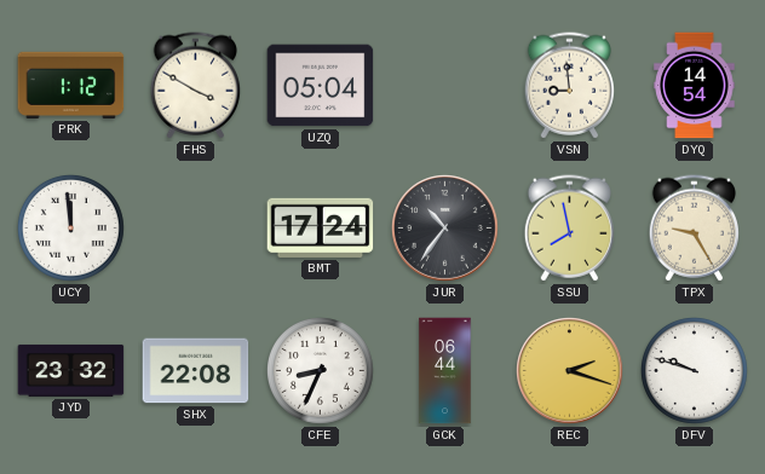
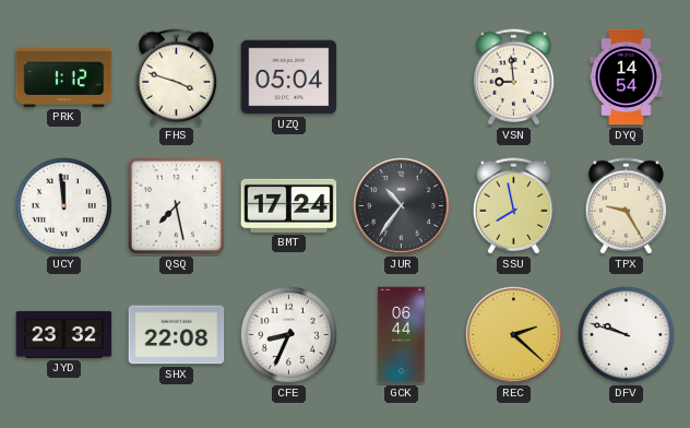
FHS: 3:50 -> 3:48 (176, 78)
QSQ: none -> 7:28 (176, 205)
REC: 2:18 -> 2:22 (514, 335)
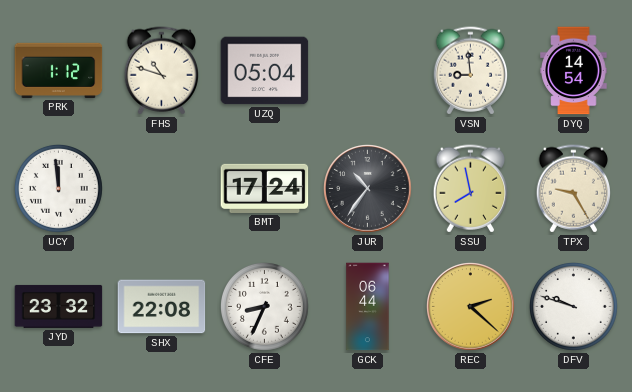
FHS: 3:48 -> 10:48 (161, 71)
QSQ: 7:28 -> none (176, 205)
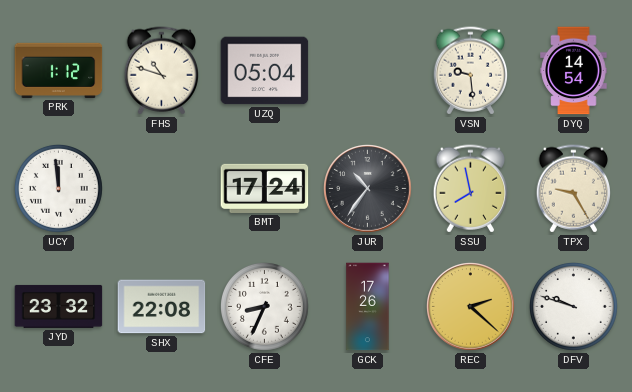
VSN: 8:59 -> 9:29 (470, 71)
GCK: 06:44 -> 17:26 (368, 307)
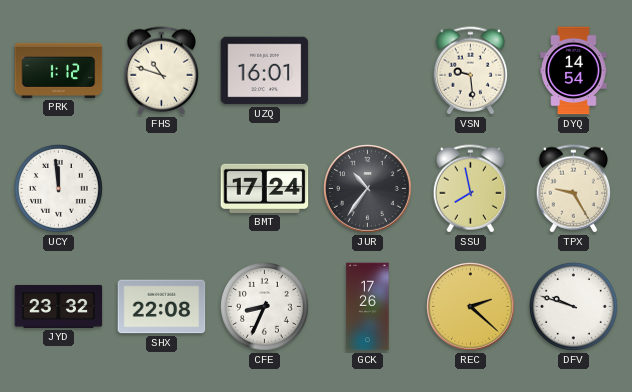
UZQ: 05:04 -> 16:01 (265, 71)
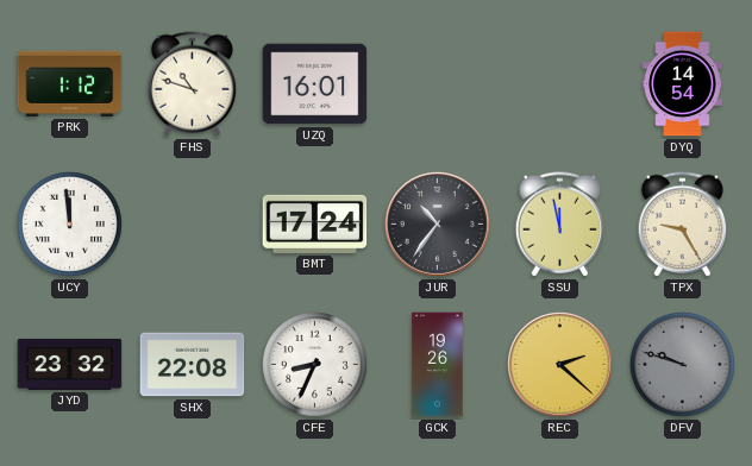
VSN: 9:29 -> none (470, 71)
SSU: 7:58 -> 11:58 (559, 225)
GCK: 17:26 -> 19:26 (438, 365)
DFV dial: white -> grey (683, 365)
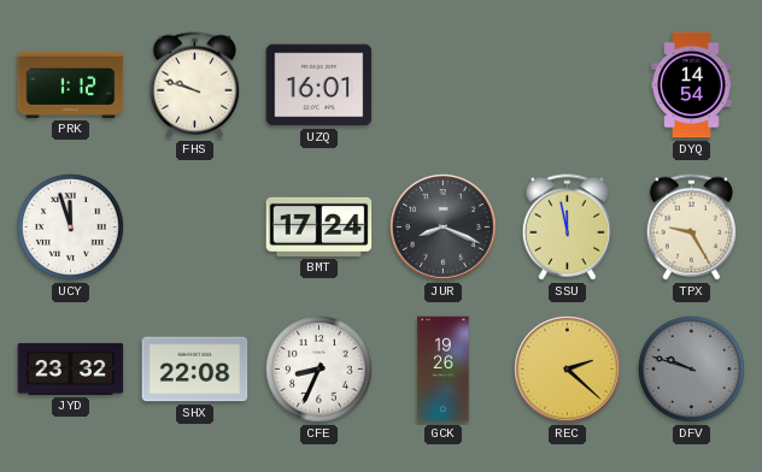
FHS: 10:48 -> 9:48 (194, 85)
UCY: 11:59 -> 11:57 (71, 228)
JUR: 10:36 -> 8:19 (444, 228)
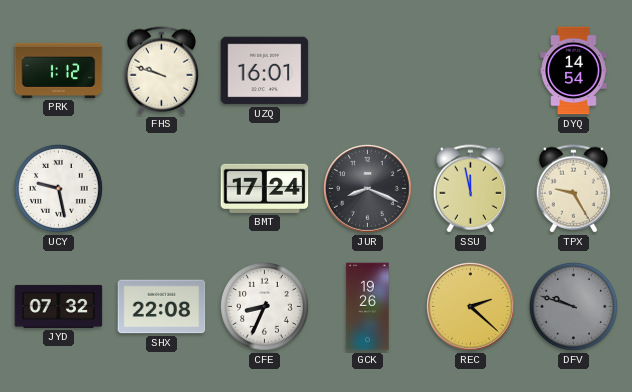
UCY: 11:57 -> 9:28 (59, 189)
JYD: 23:32 -> 07:32 (59, 306)
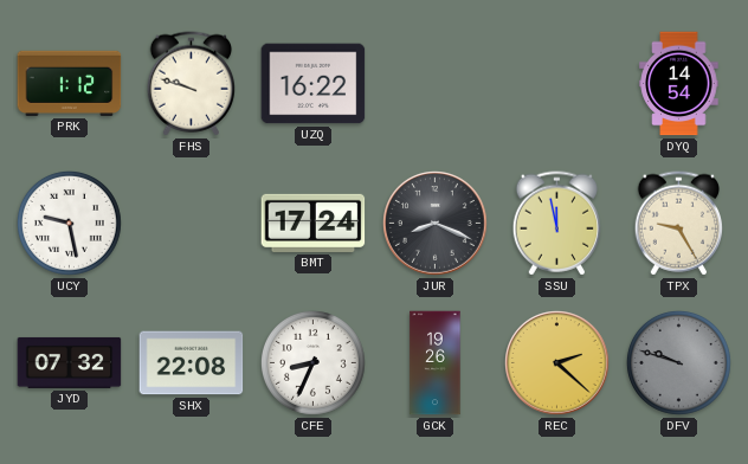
UZQ: 16:01 -> 16:22 (314, 84)
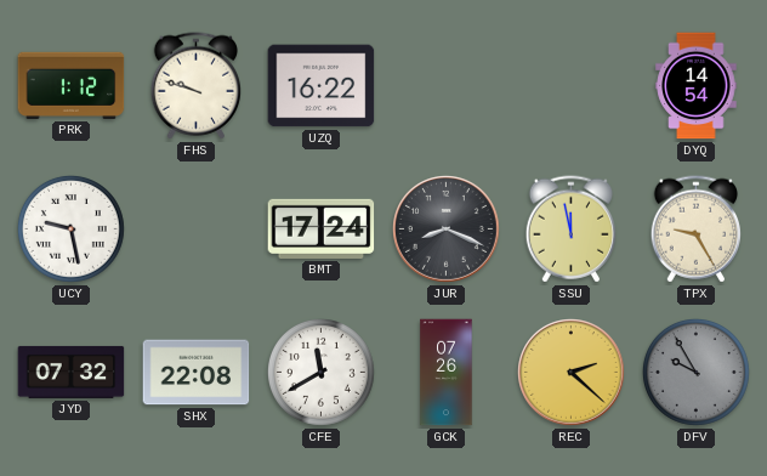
CFE: 8:34 -> 11:40 (322, 373)
GCK: 19:26 -> 07:26 (447, 373)
DFV: 9:48 -> 9:55 (697, 373)
